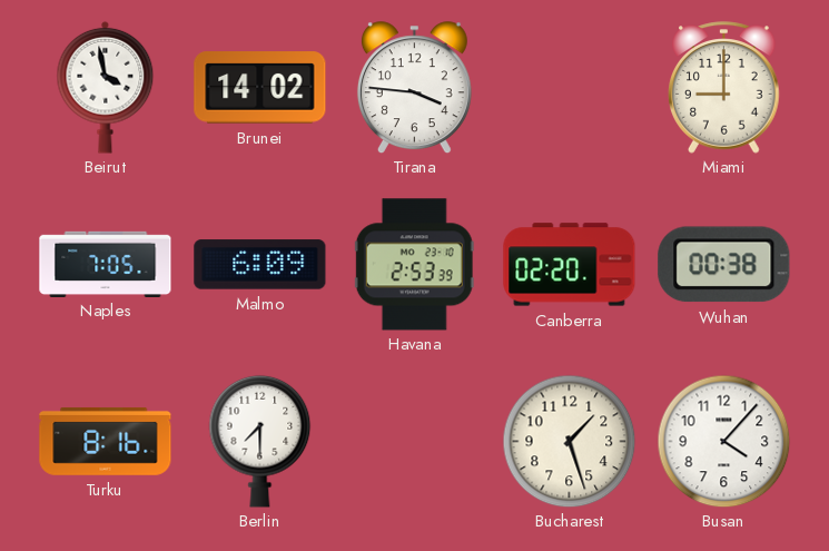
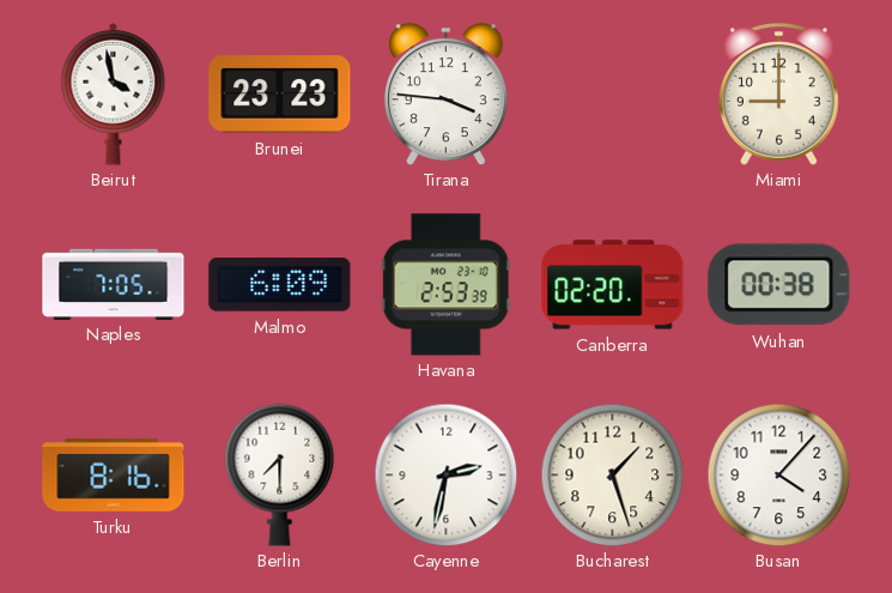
Brunei: 14:02 -> 23:23 (280, 95)
Cayenne: none -> 2:32 (445, 474)
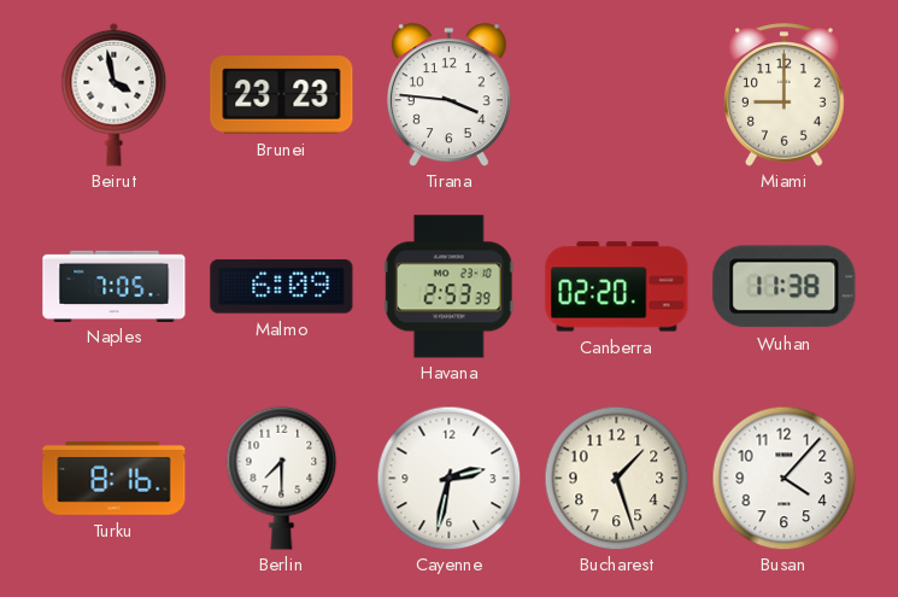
Wuhan: 00:38 -> 11:38 (785, 287)
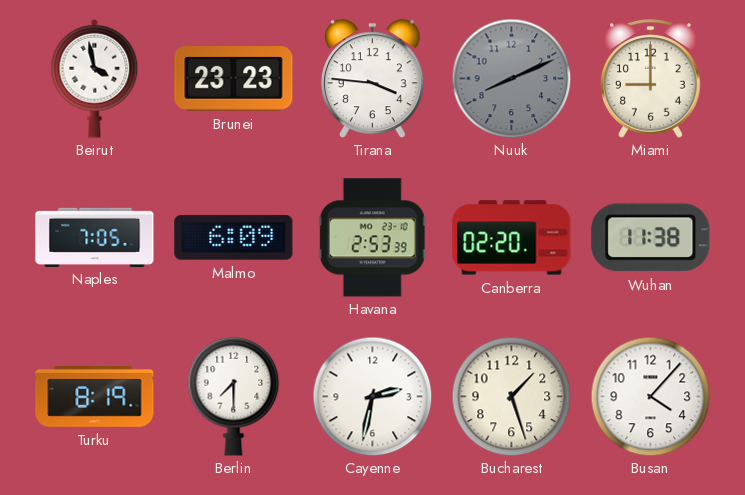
Nuuk: none -> 8:11 (511, 78)
Turku: 8:16 -> 8:19 (95, 396)
